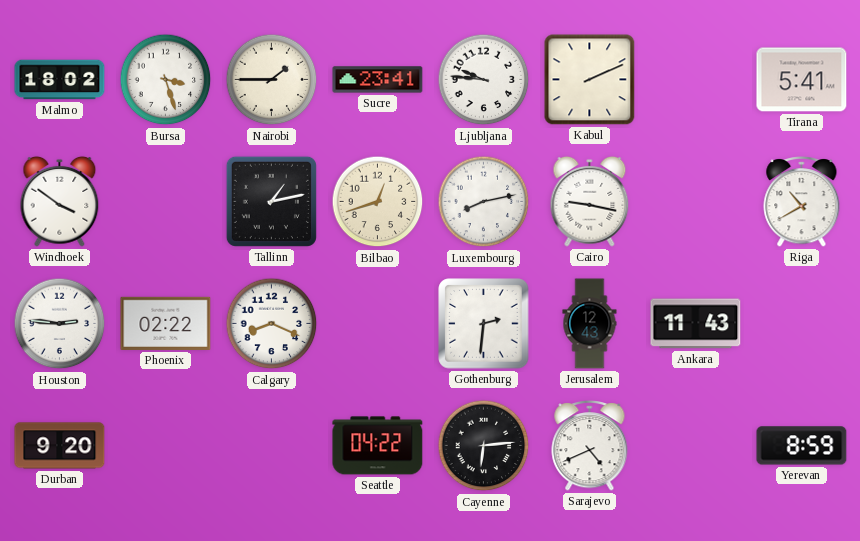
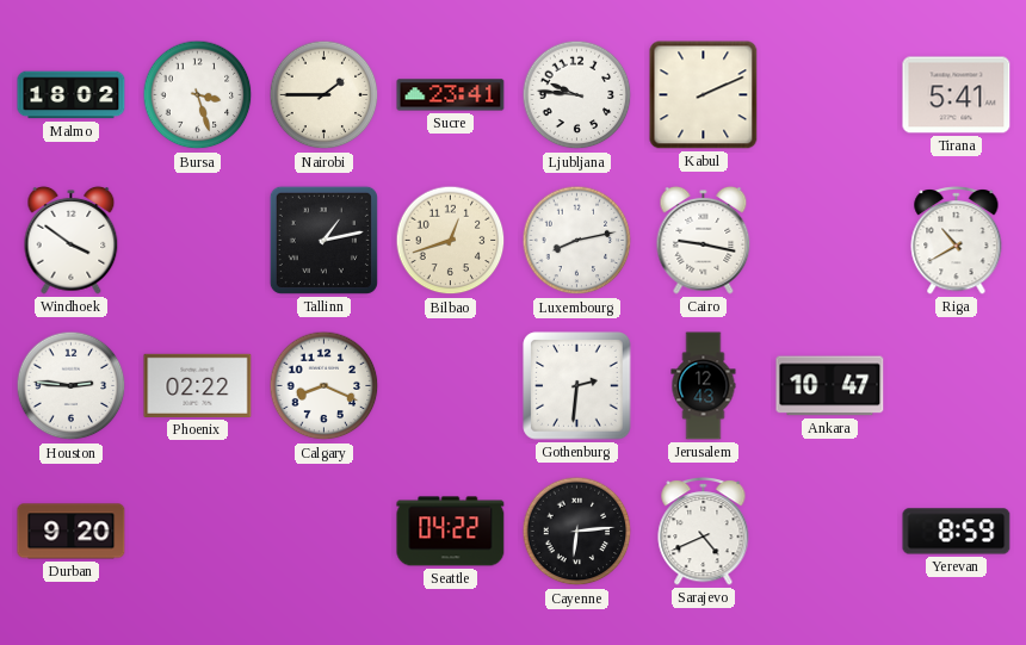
Ankara: 11:43 -> 10:47 (830, 386)
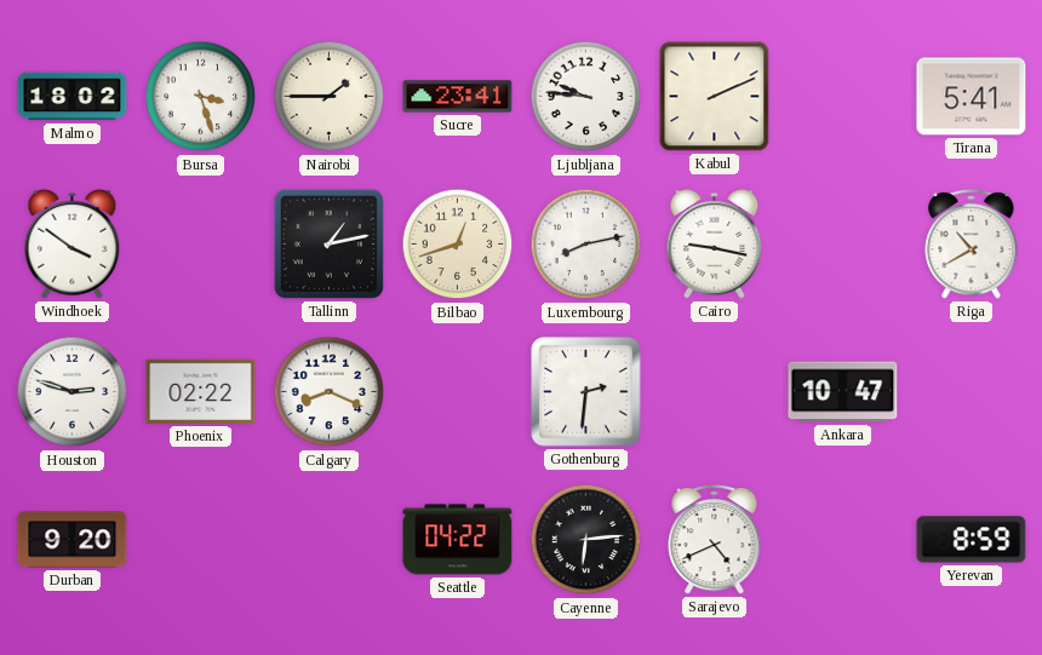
Houston: 2:46 -> 2:48 (73, 392)
Jerusalem: 12:43 -> none (704, 386)
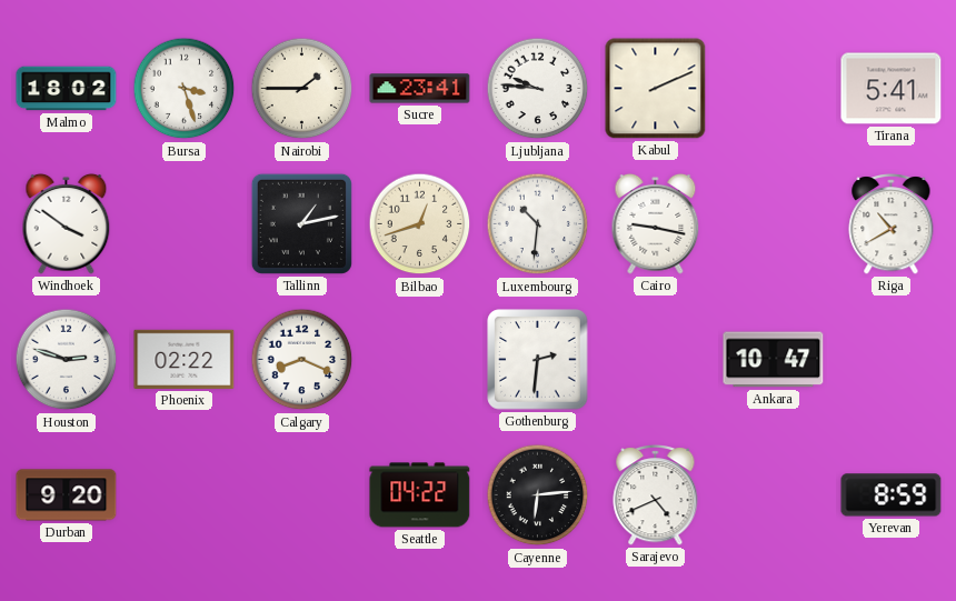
Luxembourg: 8:13 -> 10:31 (538, 224)
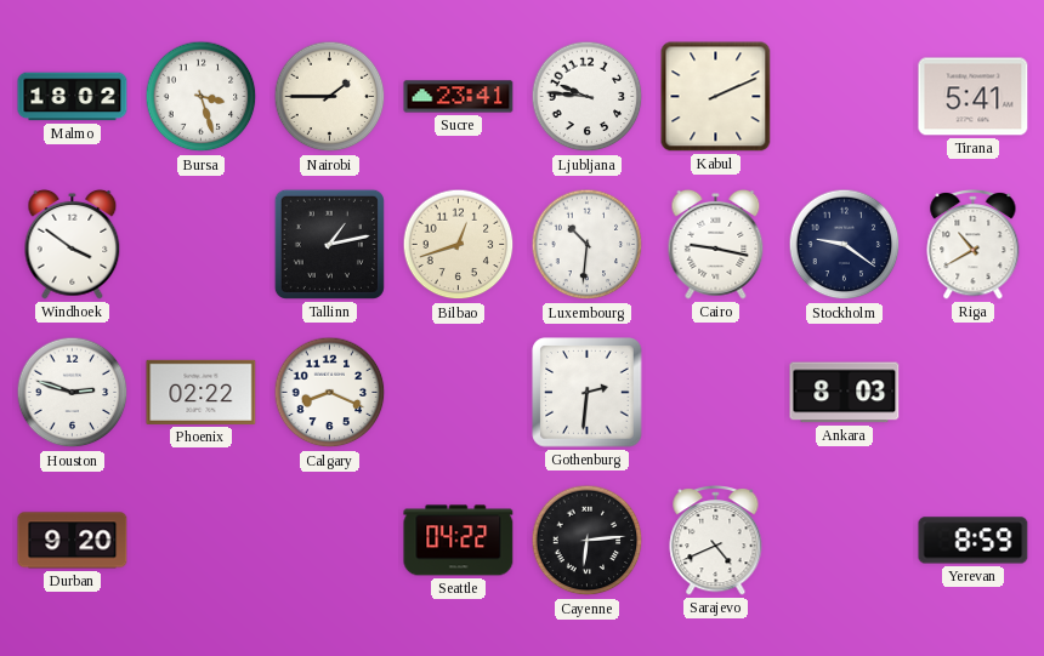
Stockholm: none -> 9:21 (845, 245)
Ankara: 10:47 -> 8:03 (845, 393)
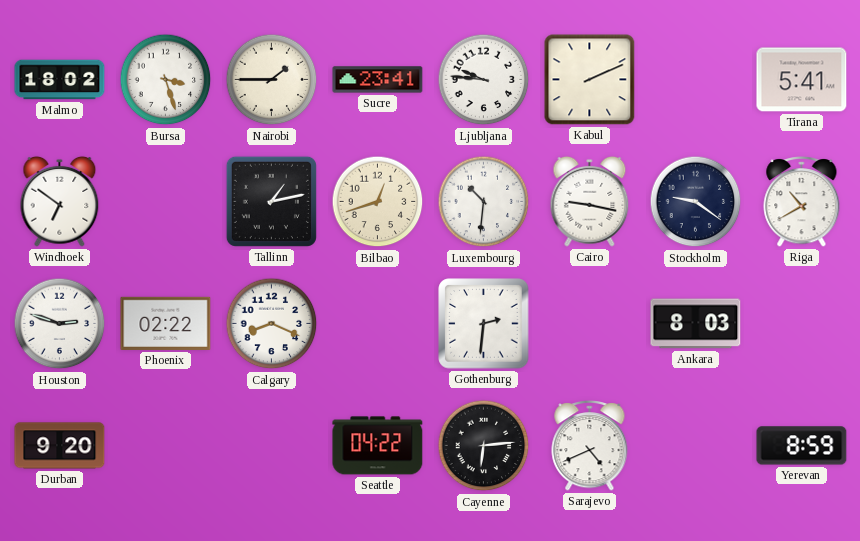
Windhoek: 3:51 -> 6:51 (60, 201)
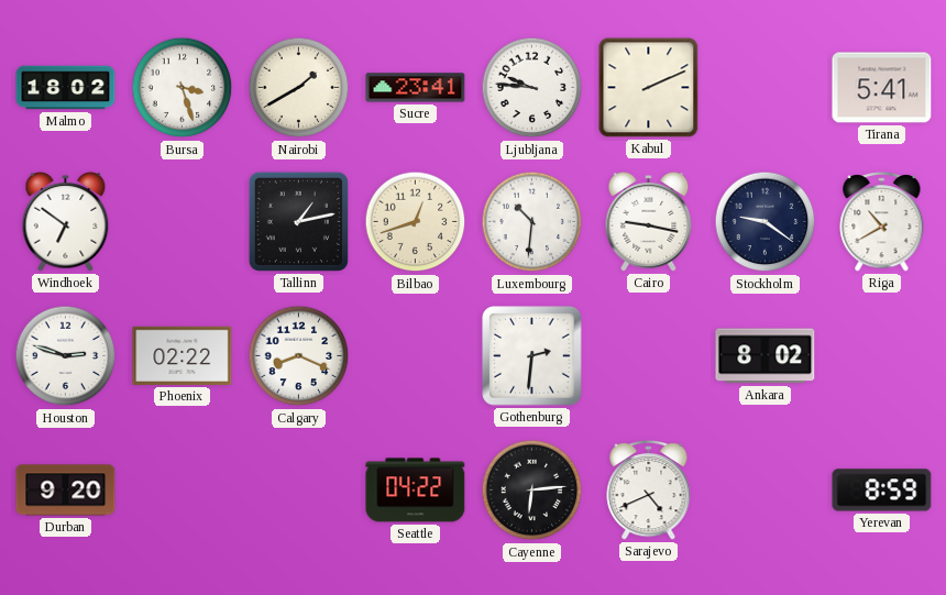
Nairobi: 1:45 -> 1:40 (299, 88)
Ankara: 8:03 -> 8:02 (766, 356)
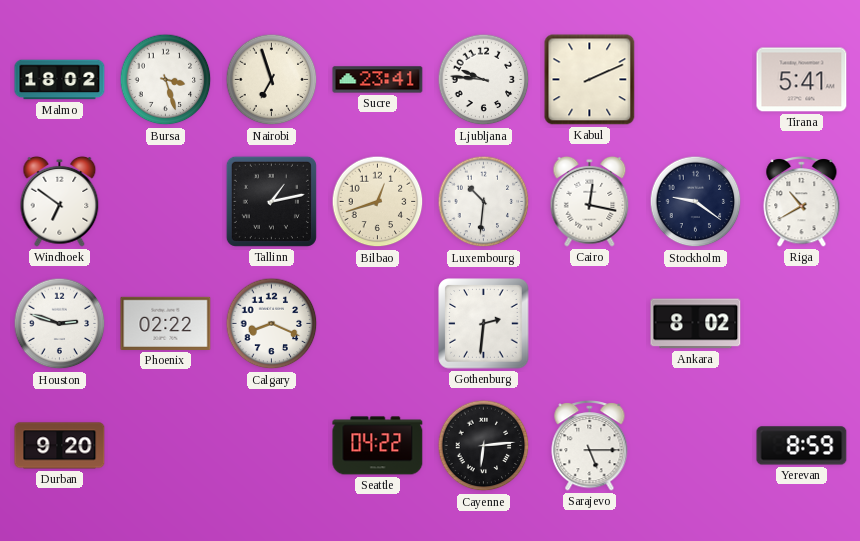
Nairobi: 1:40 -> 6:57 (272, 80)
Cairo: 9:17 -> 12:17 (590, 201)
Sarajevo: 4:41 -> 5:15 (590, 446)
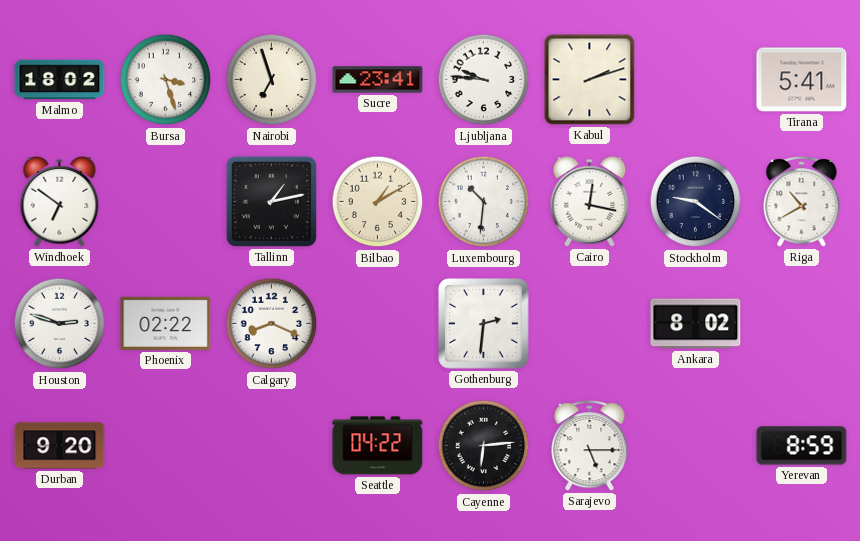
Kabul: 2:11 -> 2:12 (590, 80)
Bilbao: 12:42 -> 1:10 (378, 202)
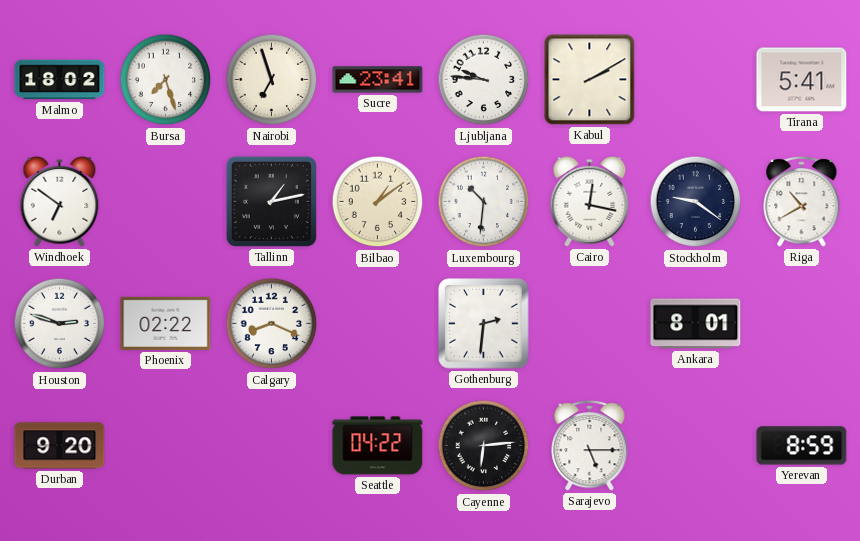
Bursa: 3:27 -> 7:27 (166, 80)
Kabul: 2:12 -> 2:10 (590, 80)
Bilbao: 1:10 -> 1:09 (378, 202)
Ankara: 8:02 -> 8:01 (696, 324)
